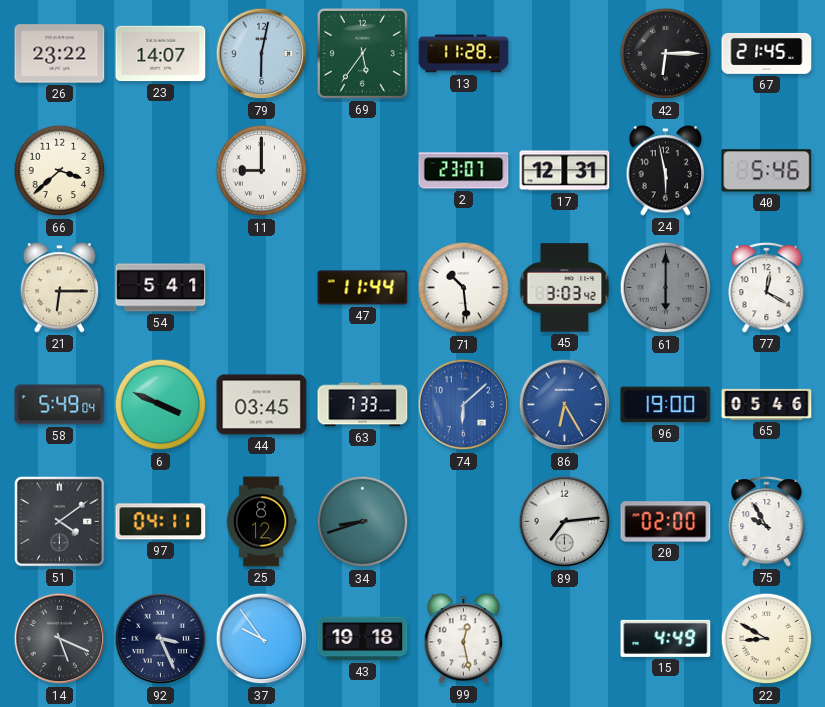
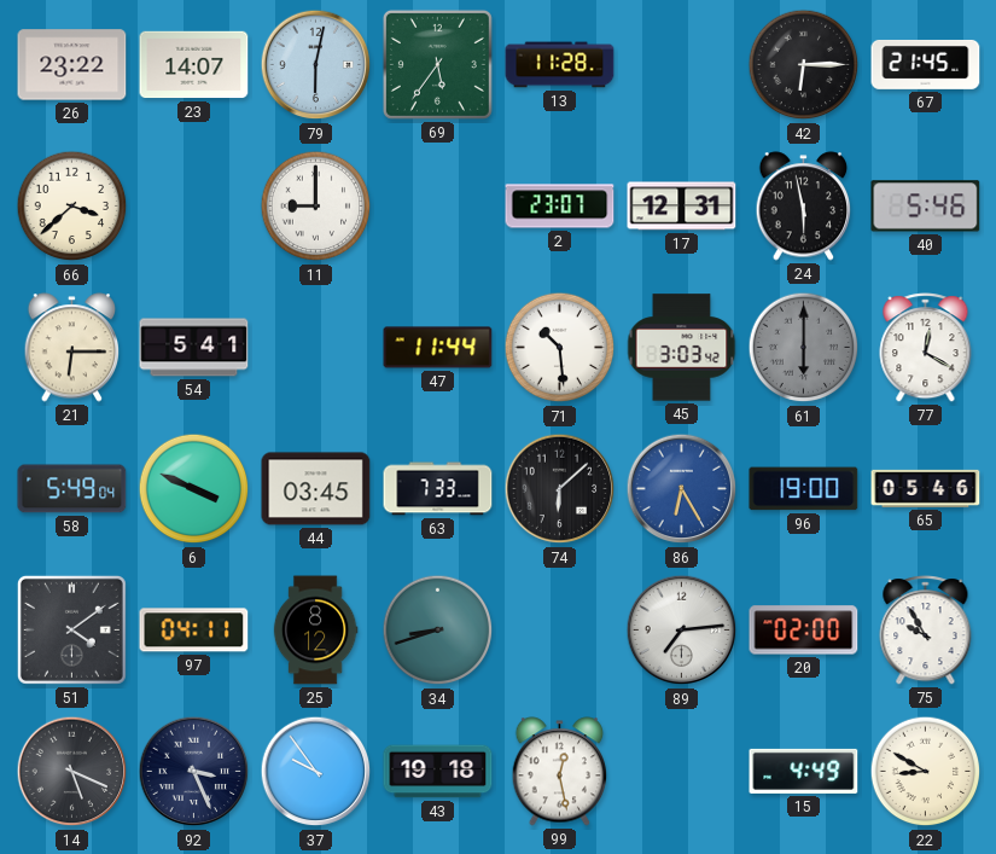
74 dial: blue -> black (560, 489)
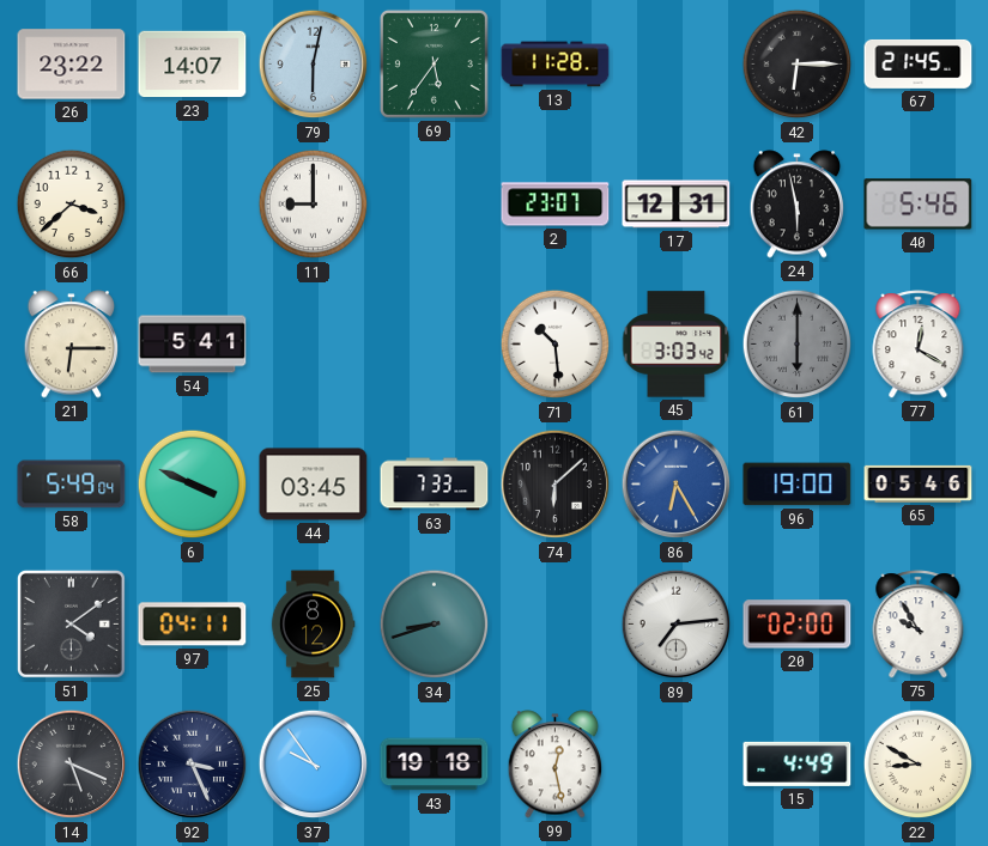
47: 11:44 -> none (438, 348)
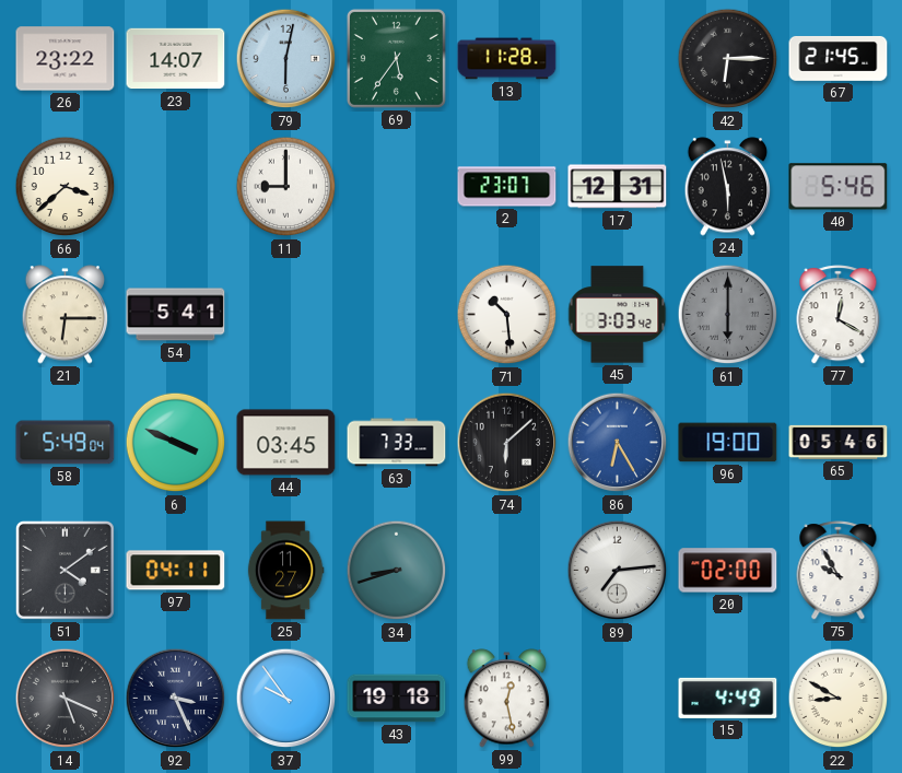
25: 8:12 -> 11:27 (285, 571)
